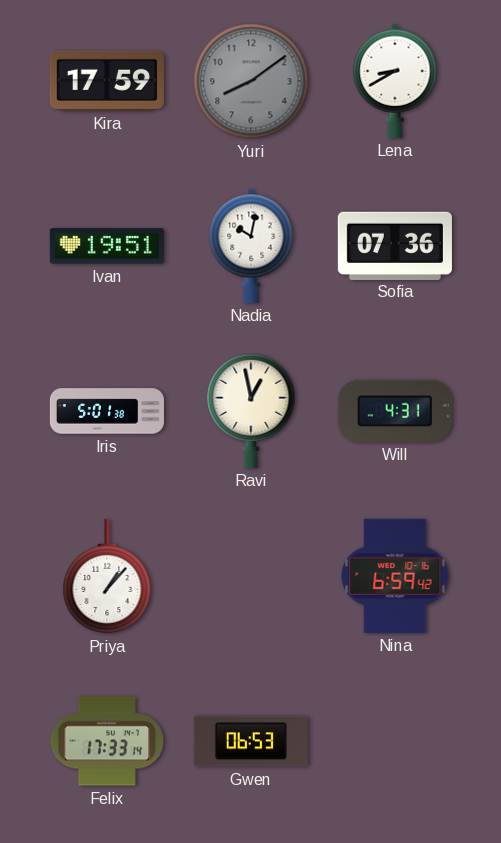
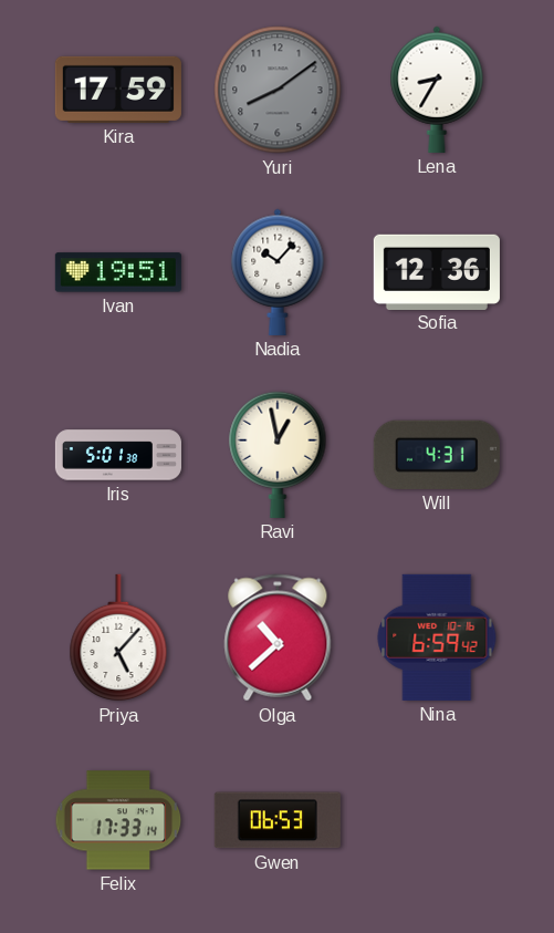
Lena: 8:40 -> 8:35 (437, 90)
Nadia: 10:02 -> 10:07 (278, 272)
Sofia: 07:36 -> 12:36 (437, 271)
Priya: 1:07 -> 5:07 (118, 637)
Olga: none -> 10:38 (278, 637)
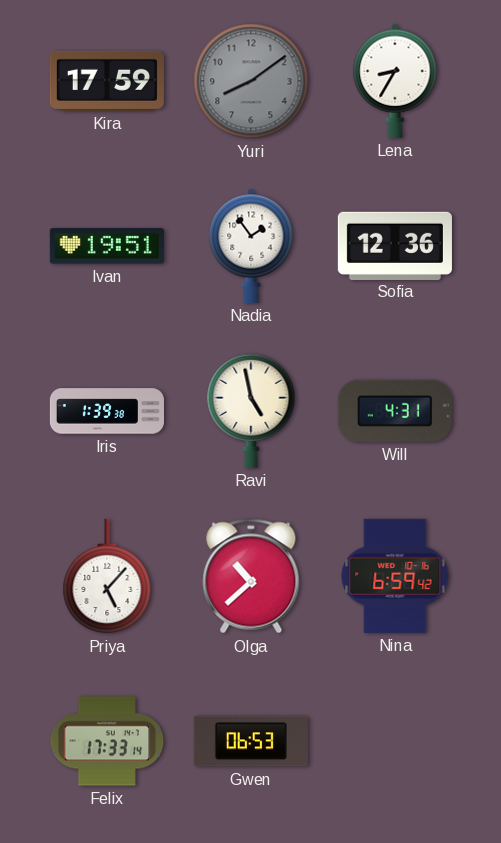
Nadia: 10:07 -> 1:54 (251, 246)
Iris: 5:01 -> 1:39 (107, 411)
Ravi: 12:58 -> 4:58 (251, 411)
